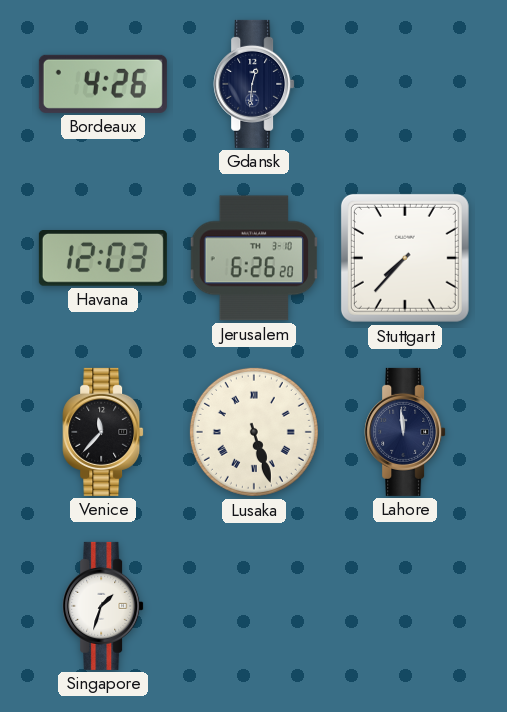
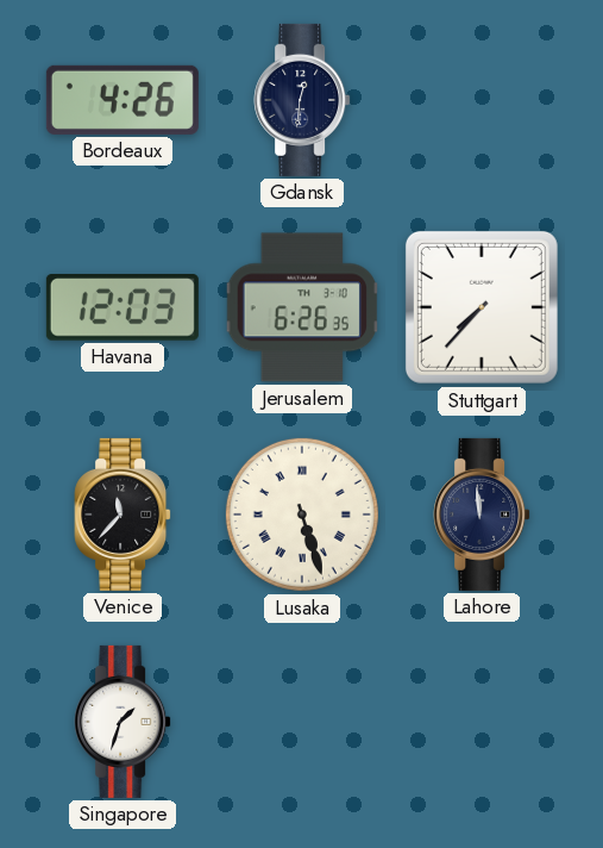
Jerusalem: 6:26:20 -> 6:26:35 (301, 307)
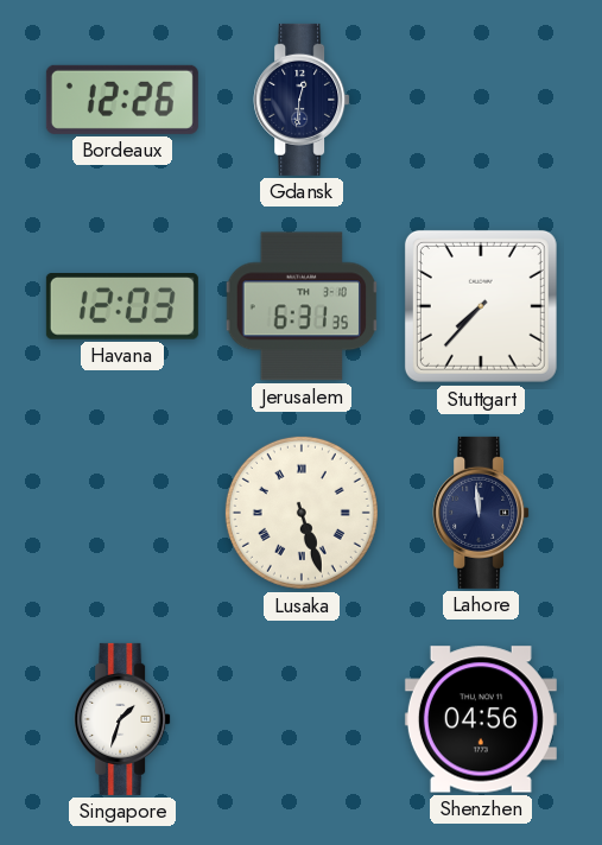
Bordeaux: 4:26 -> 12:26 (122, 100)
Jerusalem: 6:26 -> 6:31 (300, 306)
Venice: 11:37 -> none (123, 515)
Shenzhen: none -> 04:56 (481, 719)
